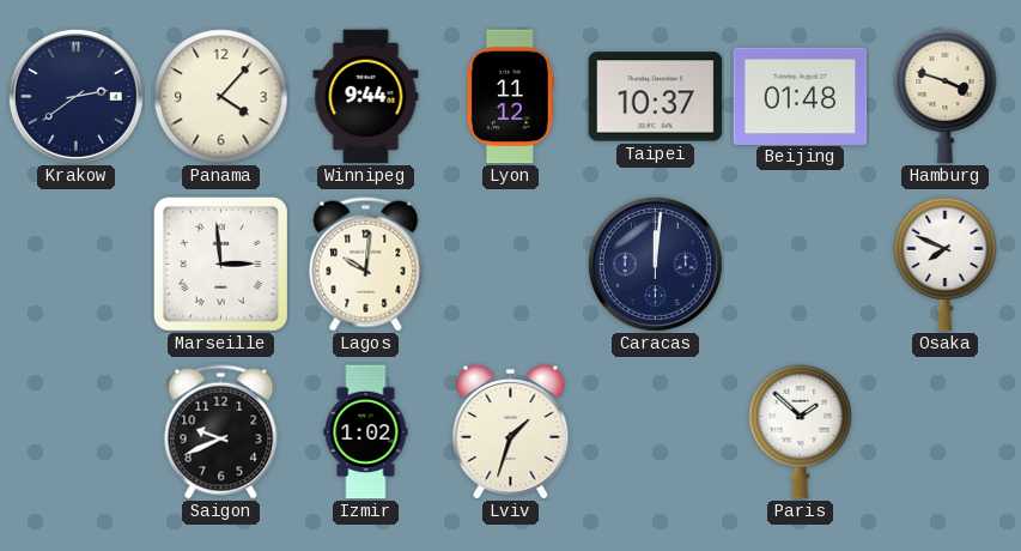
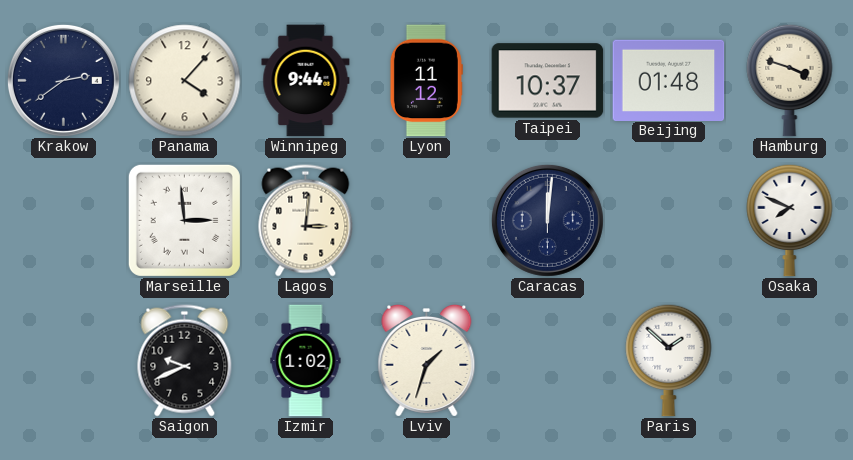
Lagos: 10:01 -> 3:01 (306, 221)
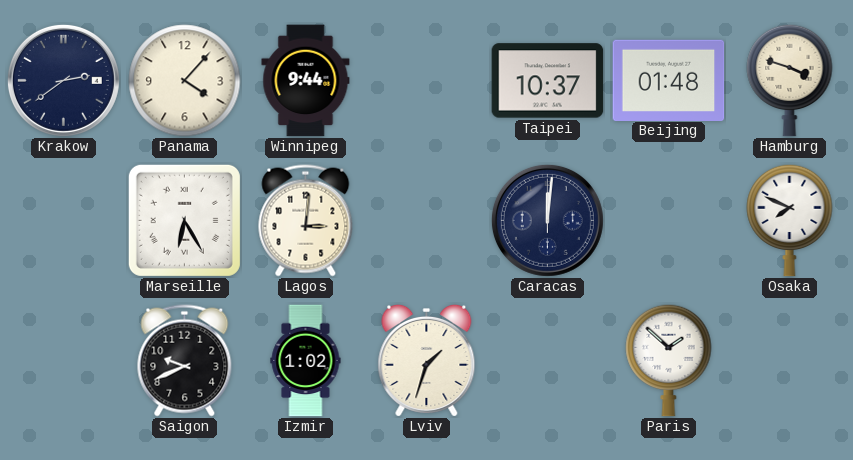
Lyon: 11:12 -> none (426, 81)
Marseille: 2:59 -> 6:25 (184, 220)
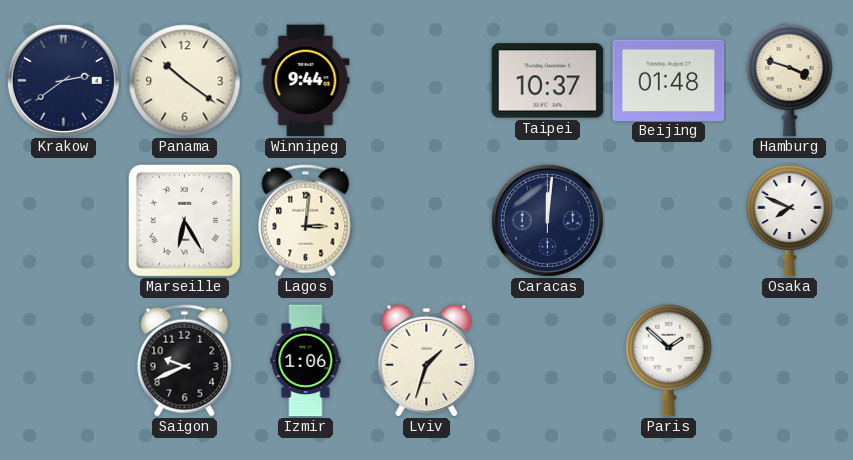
Panama: 4:07 -> 10:21 (185, 81)
Izmir: 1:02 -> 1:06 (306, 361)
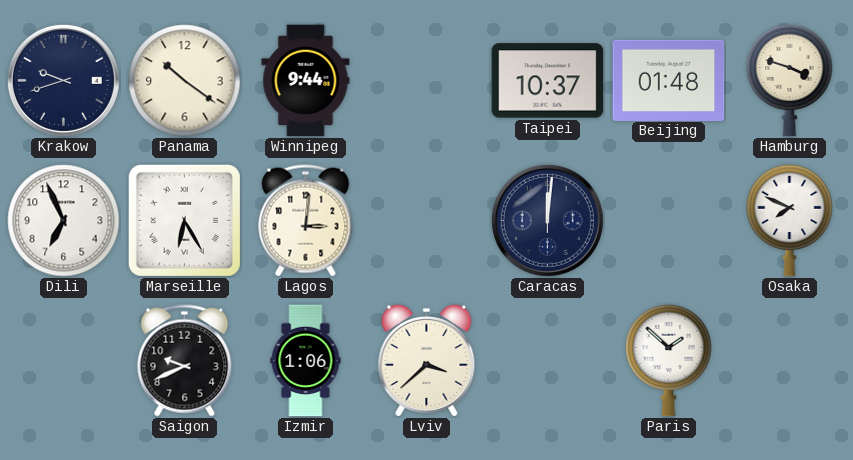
Krakow: 2:39 -> 9:42 (63, 80)
Dili: none -> 6:56 (64, 221)
Lviv: 1:33 -> 3:38 (427, 360)
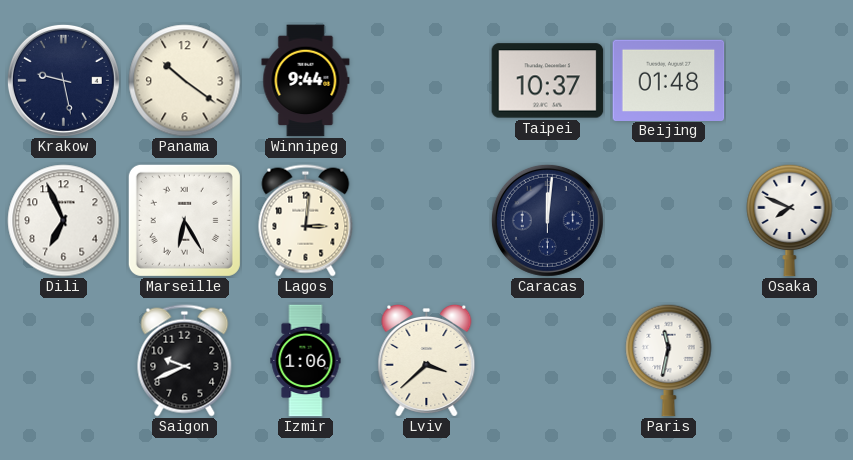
Krakow: 9:42 -> 9:28 (63, 80)
Hamburg: 3:48 -> none (790, 80)
Paris: 1:52 -> 11:32 (669, 360)
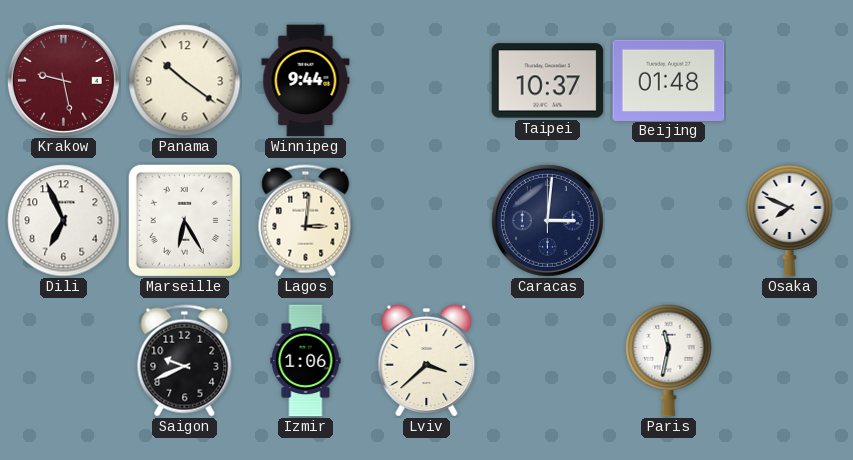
Krakow dial: navy -> burgundy (63, 80)
Caracas: 12:01 -> 3:01 (547, 220)
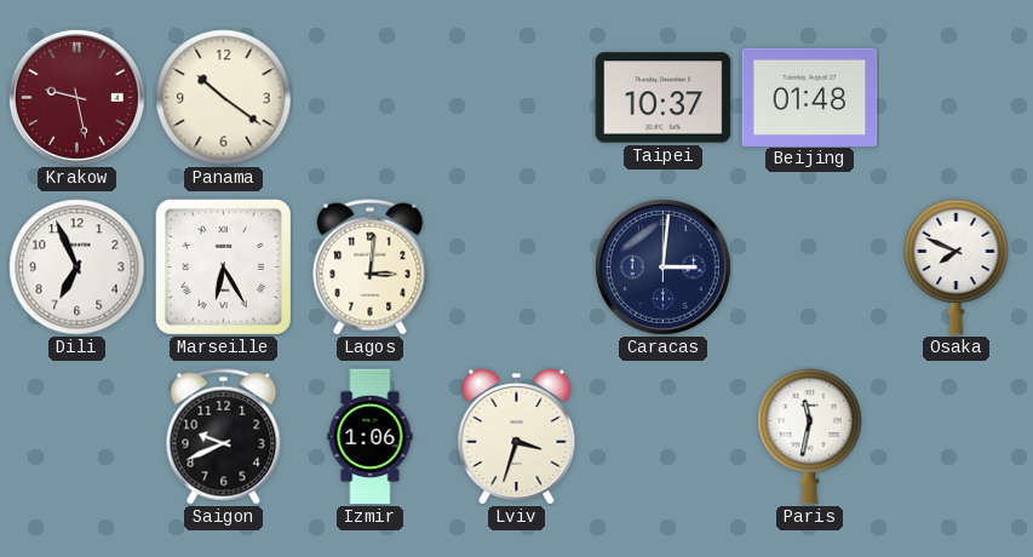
Winnipeg: 9:44 -> none (306, 81)
Lviv: 3:38 -> 3:33 (517, 436)
